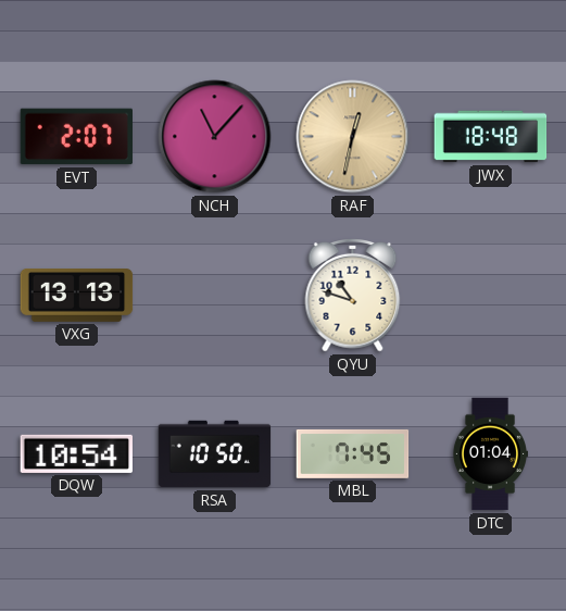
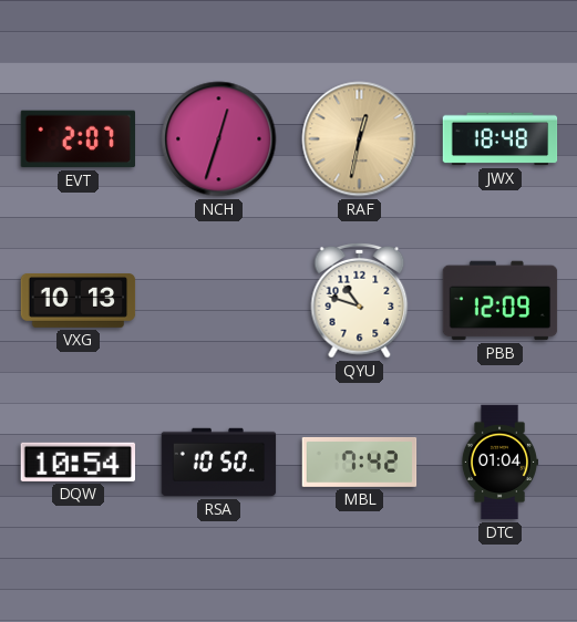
NCH: 11:07 -> 12:33 (219, 139)
VXG: 13:13 -> 10:13 (79, 301)
PBB: none -> 12:09 (501, 301)
MBL: 7:45 -> 7:42 (360, 462)
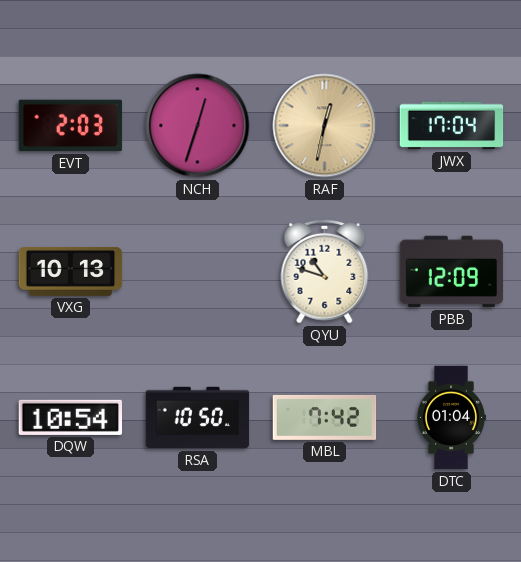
EVT: 2:07 -> 2:03 (71, 126)
JWX: 18:48 -> 17:04 (452, 126)
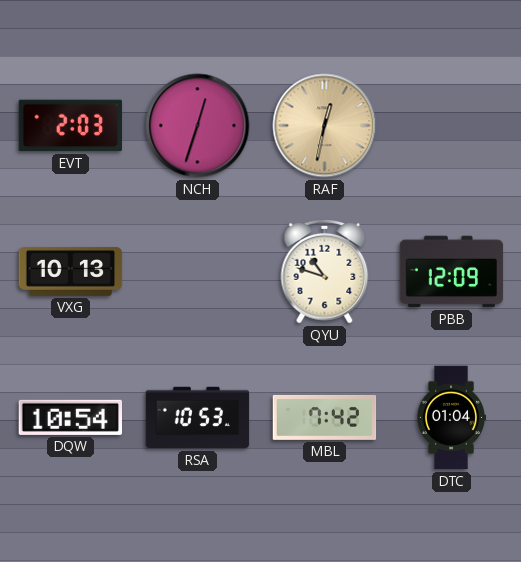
JWX: 17:04 -> none (452, 126)
RSA: 10:50 -> 10:53 (198, 418)
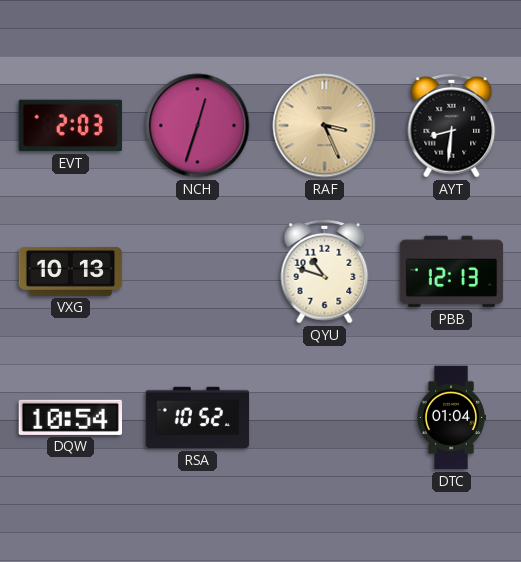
RAF: 12:32 -> 3:26 (325, 126)
AYT: none -> 8:31 (452, 125)
PBB: 12:09 -> 12:13 (452, 272)
RSA: 10:53 -> 10:52 (198, 418)
MBL: 7:42 -> none (325, 417)
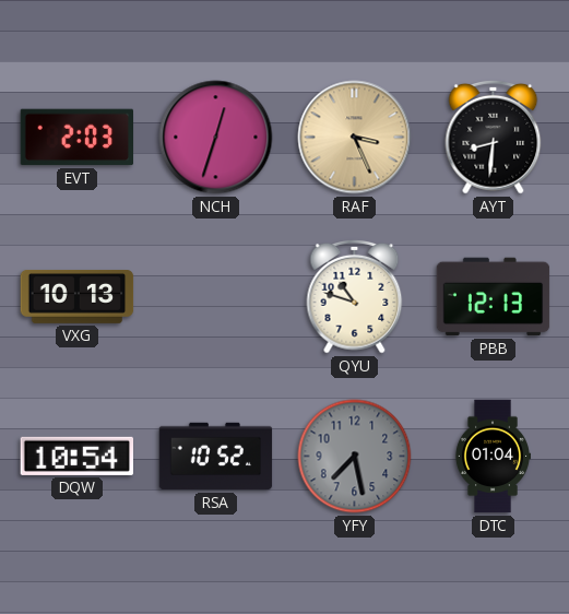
YFY: none -> 7:28 (355, 457)
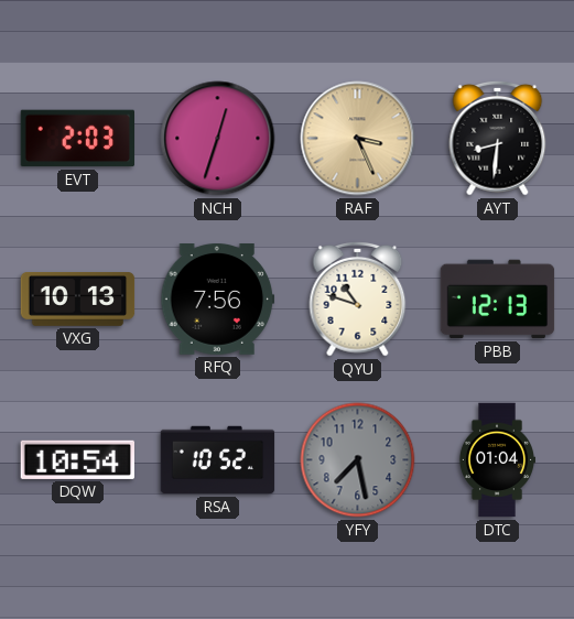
RFQ: none -> 7:56 (218, 300)
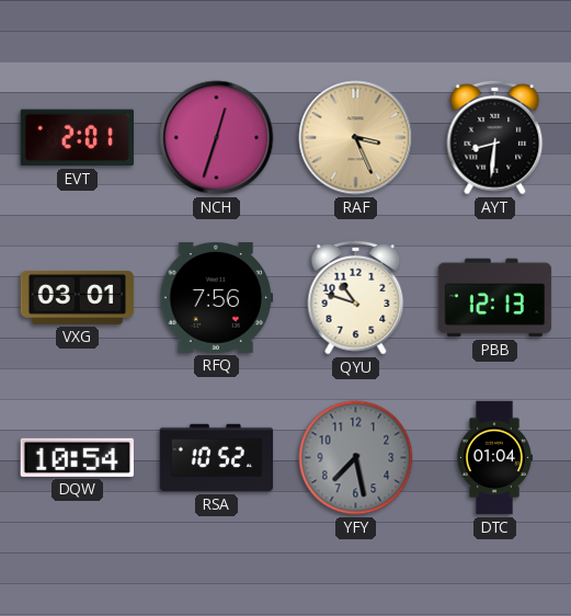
EVT: 2:03 -> 2:01 (78, 138)
VXG: 10:13 -> 03:01 (78, 298)
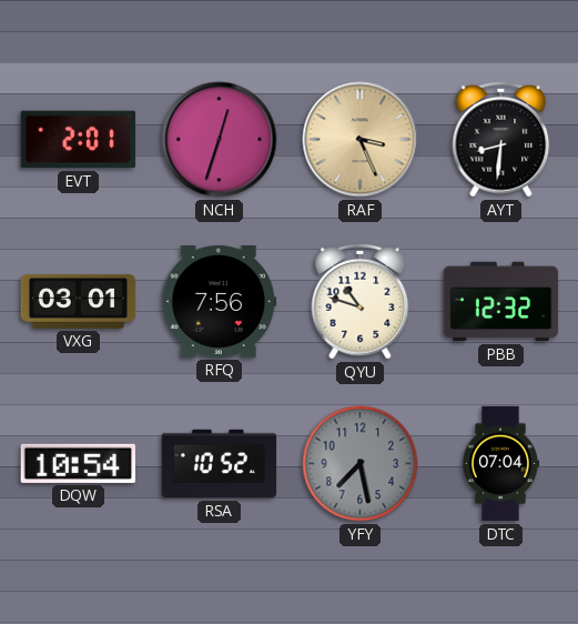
PBB: 12:13 -> 12:32 (501, 302)
DTC: 01:04 -> 07:04 (499, 464)
